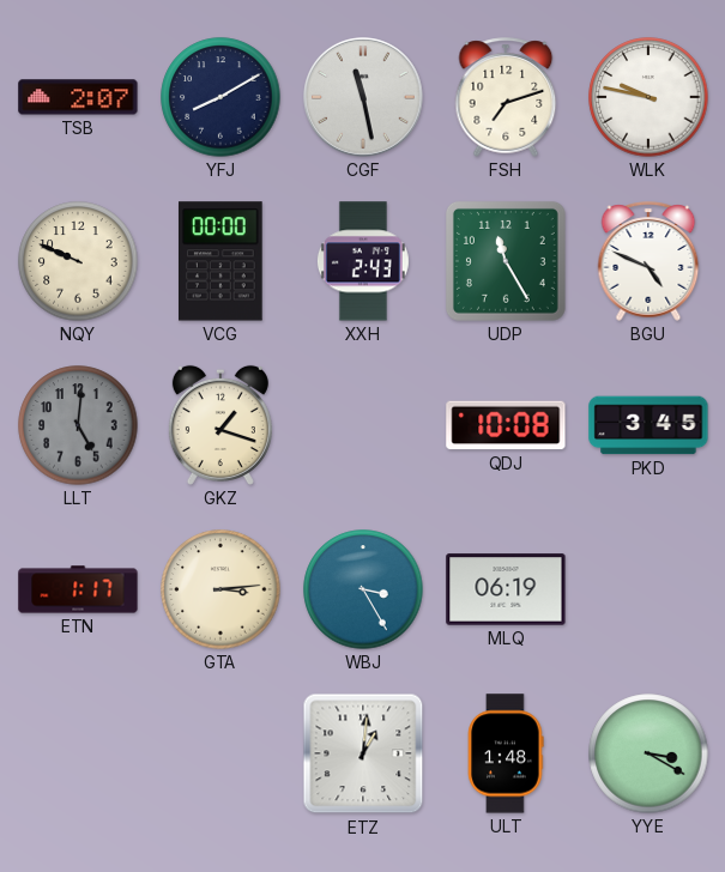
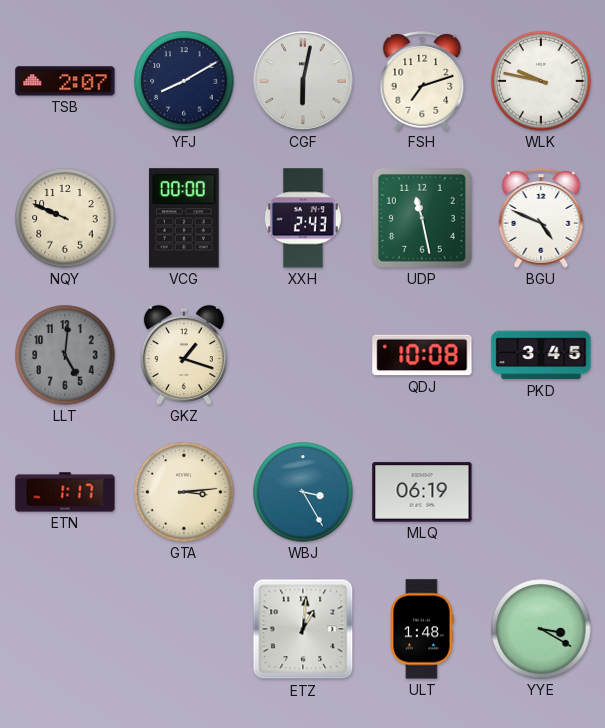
CGF: 11:28 -> 6:02 (304, 82)
UDP: 11:25 -> 11:28 (422, 218)
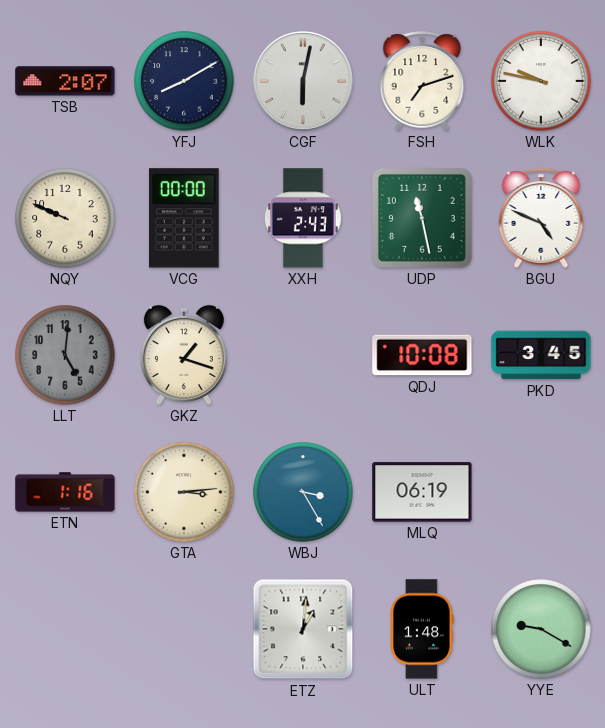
ETN: 1:17 -> 1:16 (65, 492)
YYE: 3:20 -> 9:20 (541, 629)
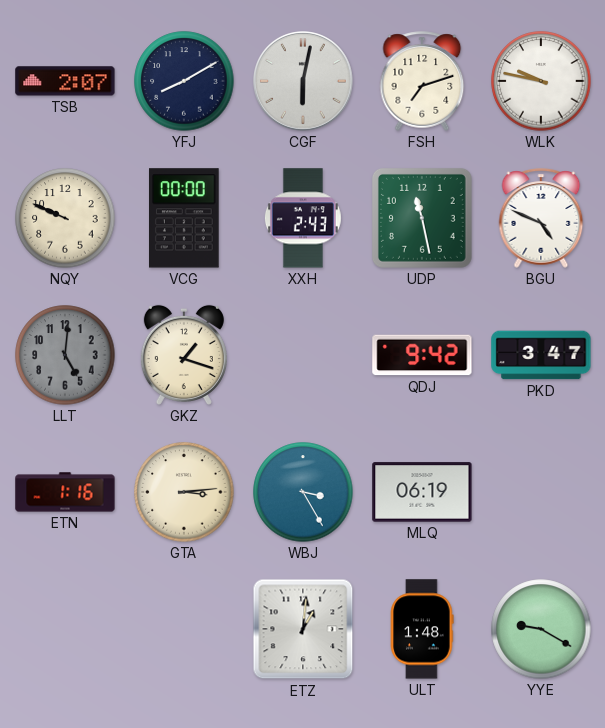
QDJ: 10:08 -> 9:42 (422, 355)
PKD: 3:45 -> 3:47 (541, 355)
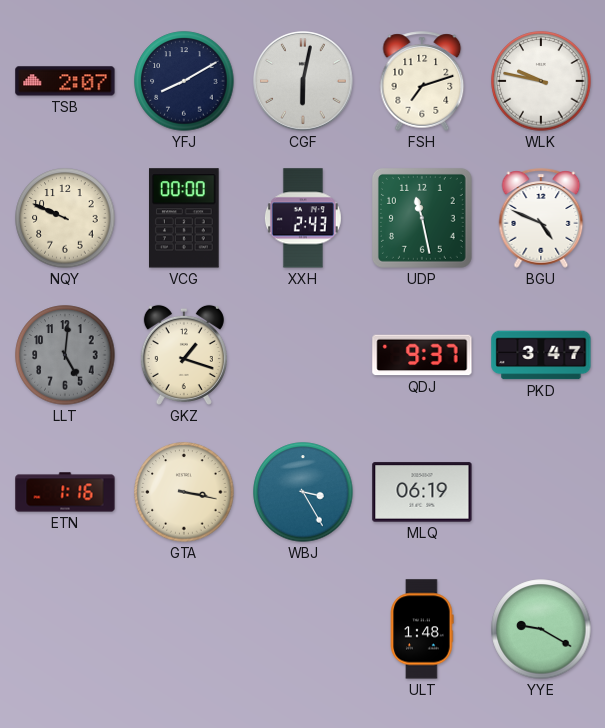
QDJ: 9:42 -> 9:37 (422, 355)
GTA: 3:14 -> 3:17 (184, 492)
ETZ: 1:01 -> none (303, 629)
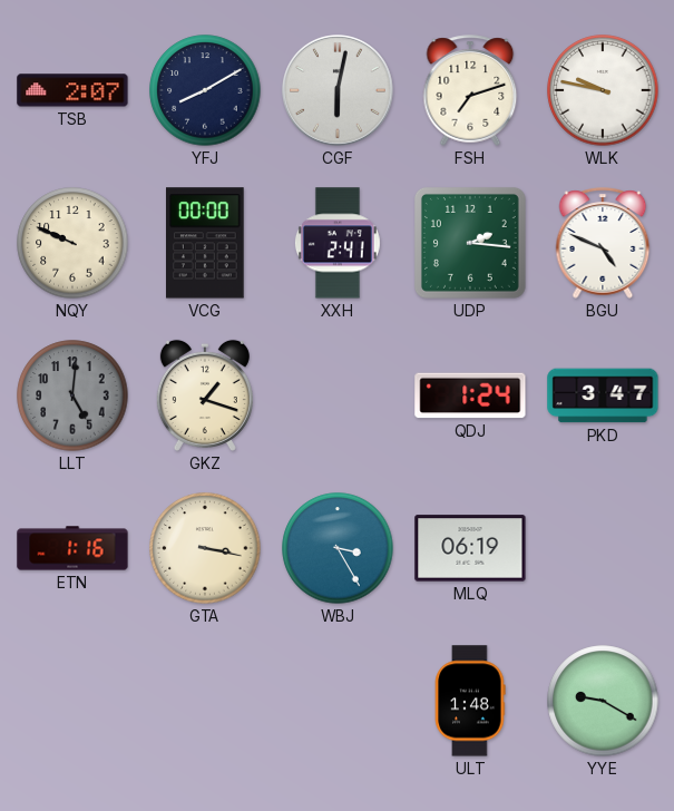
XXH: 2:43 -> 2:41 (338, 243)
UDP: 11:28 -> 2:16 (470, 243)
QDJ: 9:37 -> 1:24 (470, 395)
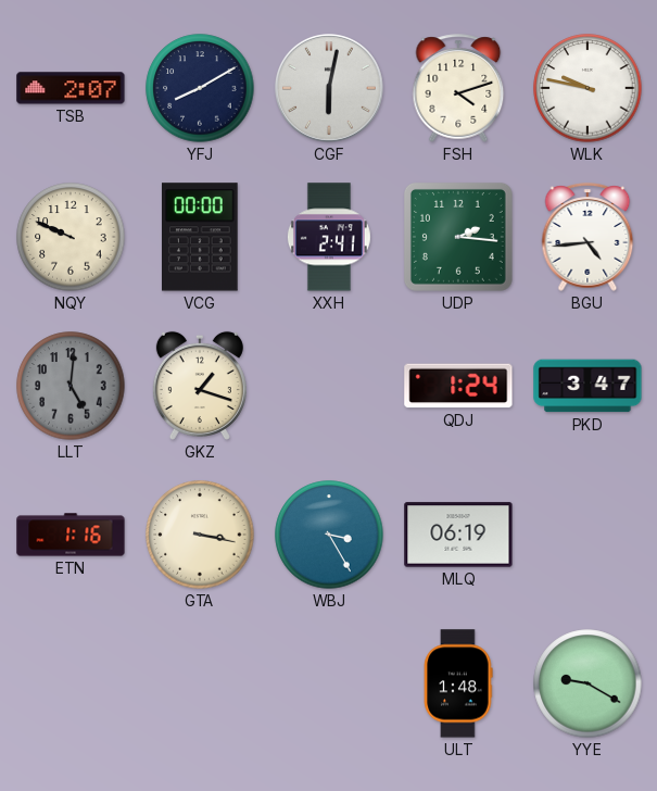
FSH: 7:12 -> 4:12 (458, 88)
BGU: 4:49 -> 4:44 (587, 237)
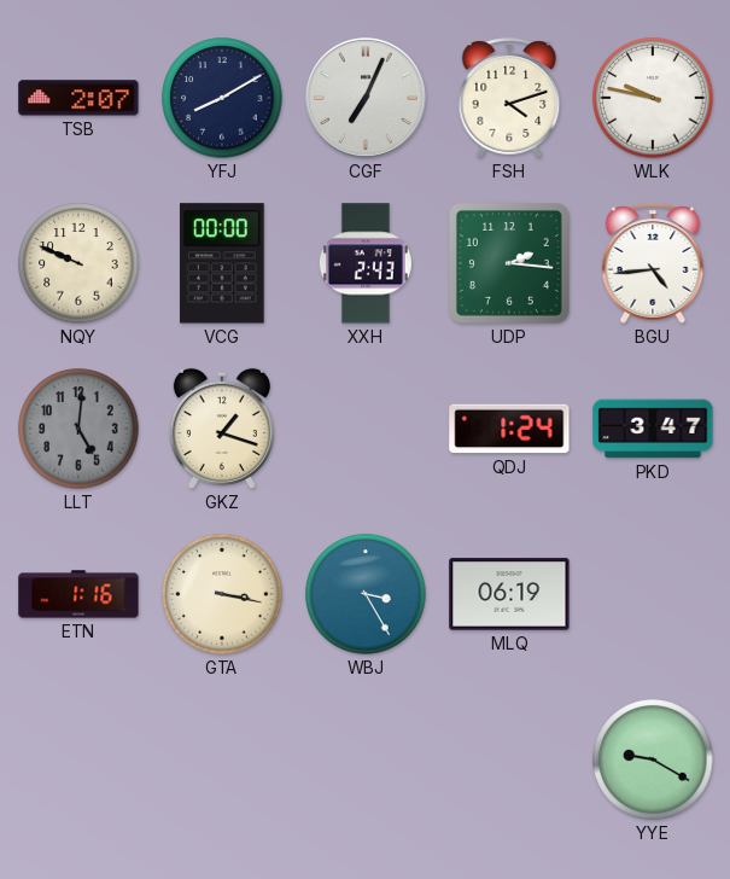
CGF: 6:02 -> 7:04 (367, 99)
XXH: 2:41 -> 2:43 (366, 263)
ULT: 1:48 -> none (458, 683)
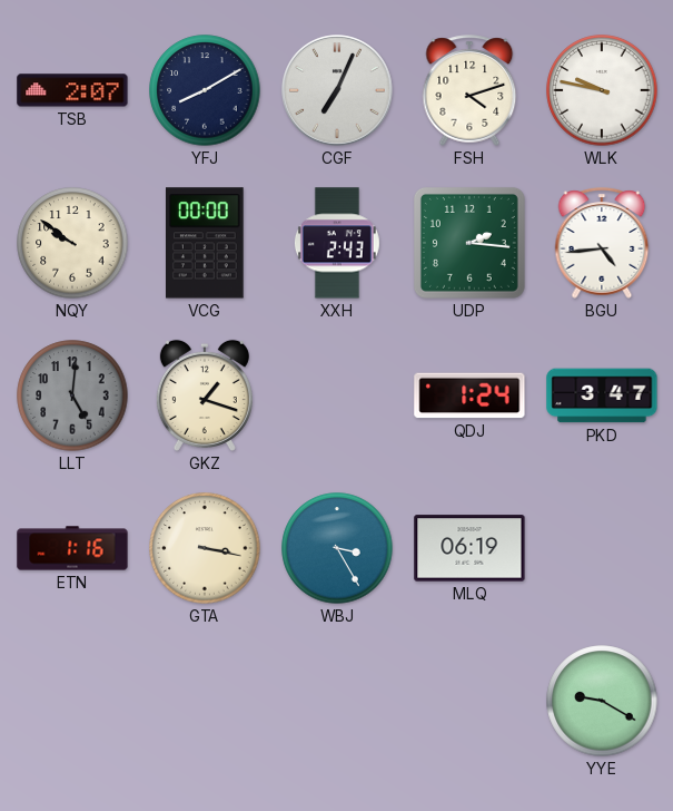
NQY: 9:49 -> 9:51 (72, 243)
